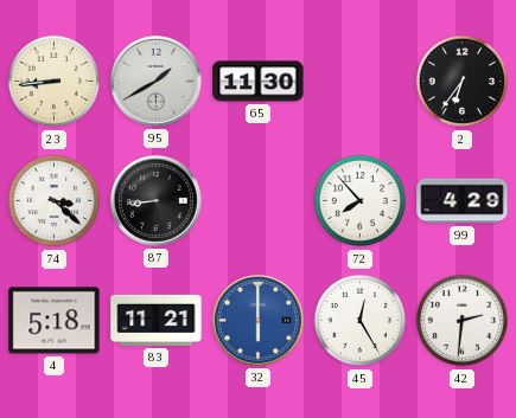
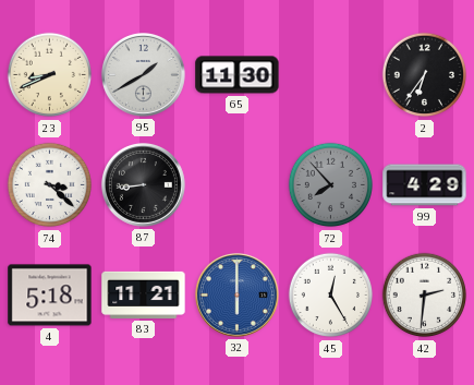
23: 8:44 -> 8:41 (50, 75)
72 dial: white -> grey (331, 185)
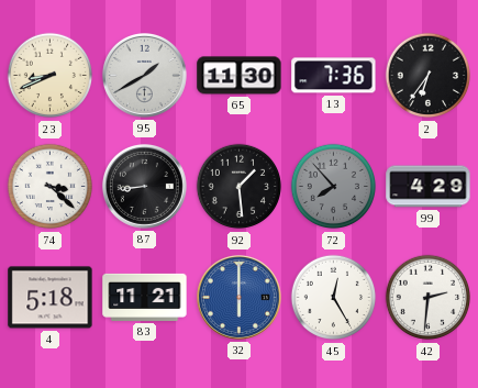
13: none -> 7:36 (334, 76)
92: none -> 1:29 (240, 187)
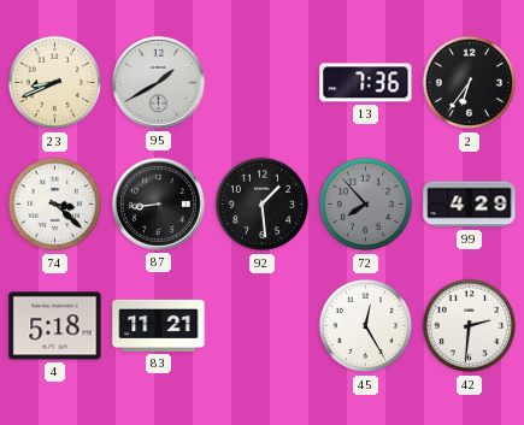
65: 11:30 -> none (240, 76)
32: 6:00 -> none (238, 297)
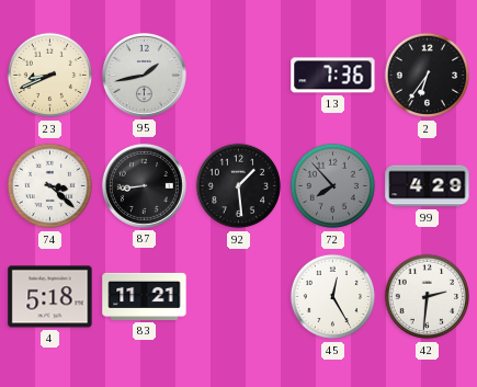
95: 1:40 -> 1:43 (144, 75)
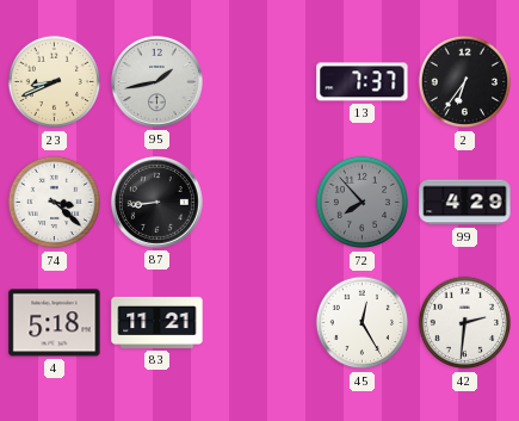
13: 7:36 -> 7:37 (363, 82)
92: 1:29 -> none (239, 186)
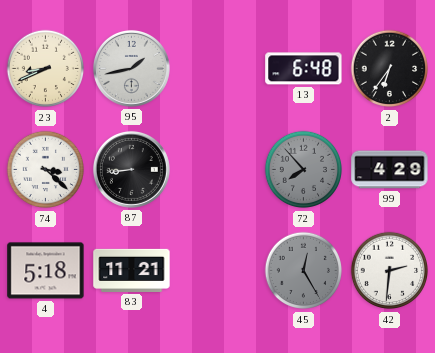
13: 7:37 -> 6:48 (304, 69)
45 dial: white -> grey (304, 271)
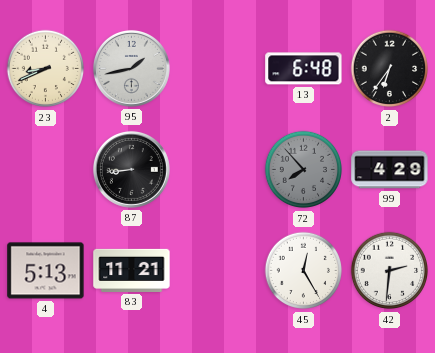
74: 3:22 -> none (46, 170)
4: 5:18 -> 5:13 (46, 271)
45 dial: grey -> white (304, 271)
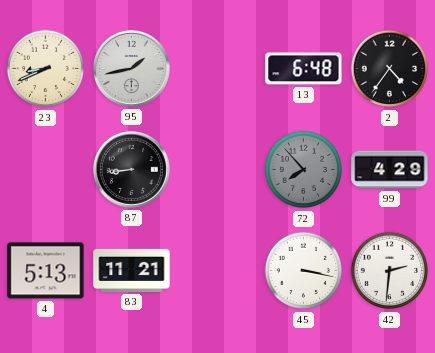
2: 6:36 -> 4:36 (390, 69)
45: 12:25 -> 3:17 (304, 271)
